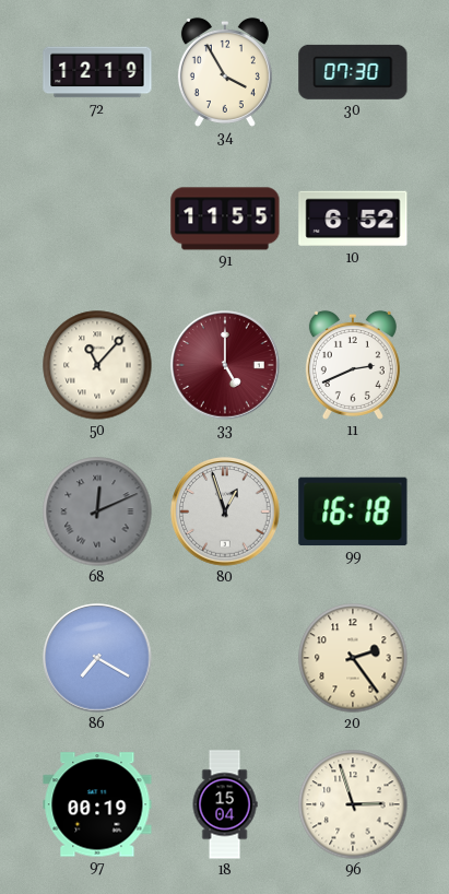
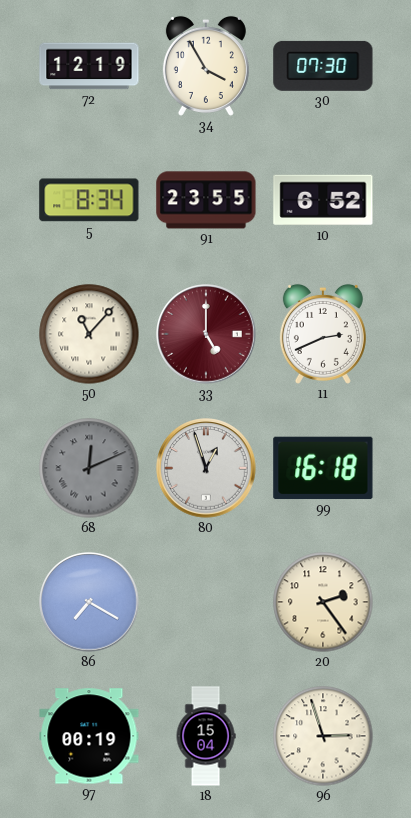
5: none -> 8:34 (89, 200)
91: 11:55 -> 23:55 (206, 200)
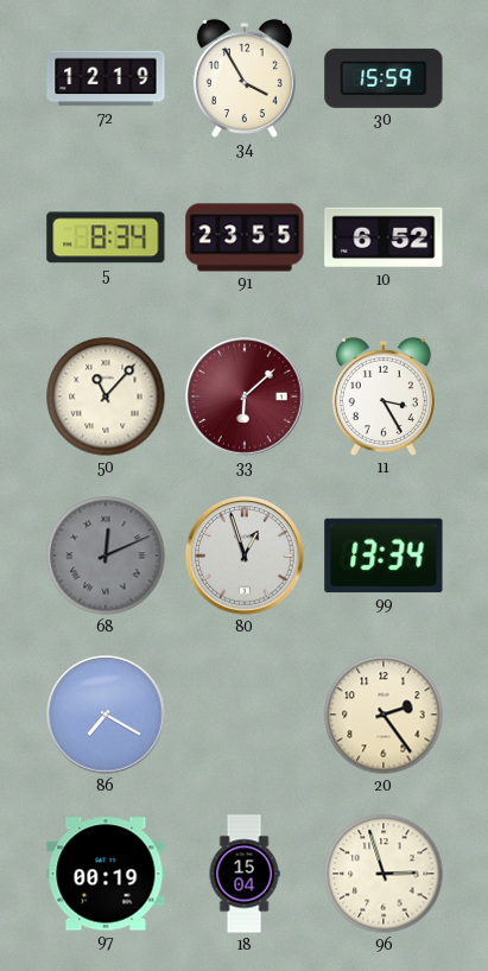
30: 07:30 -> 15:59 (384, 78)
33: 5:00 -> 6:08 (245, 396)
11: 2:41 -> 3:25 (384, 396)
99: 16:18 -> 13:34 (384, 556)
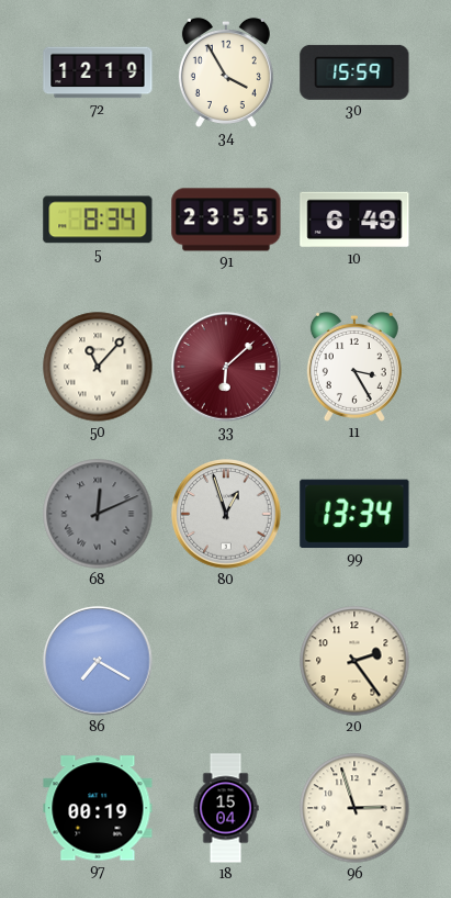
10: 6:52 -> 6:49 (354, 220)
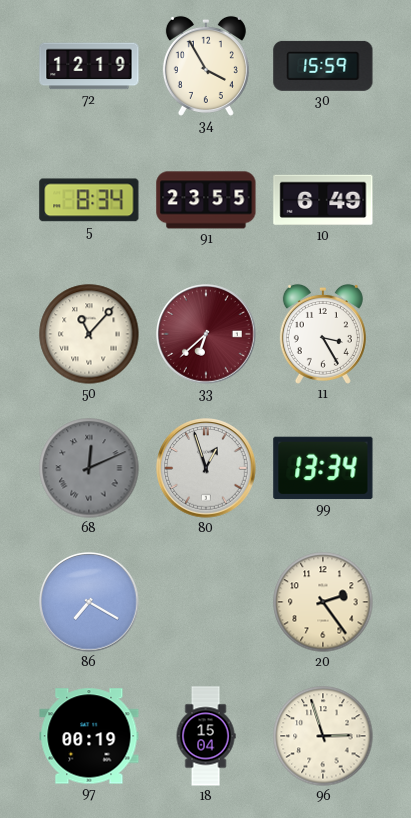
33: 6:08 -> 6:38 (206, 334)
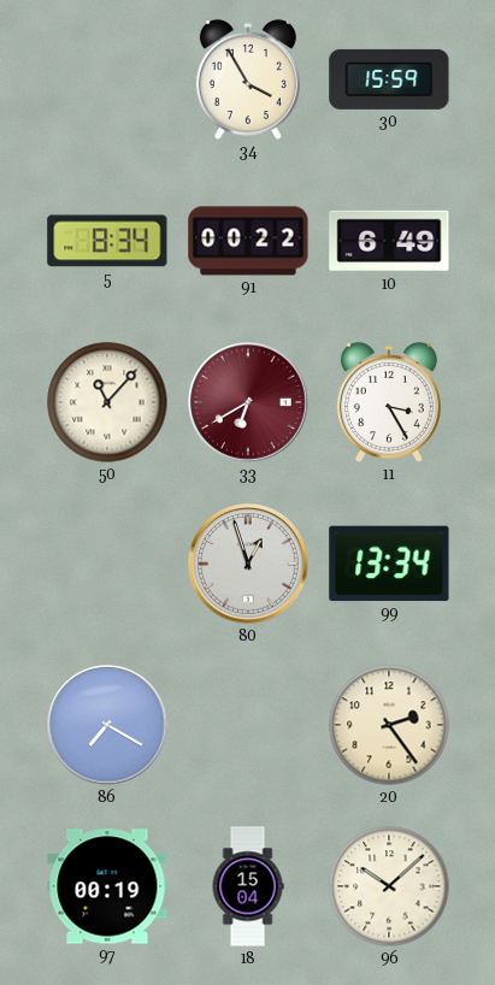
72: 12:19 -> none (89, 66)
91: 23:55 -> 00:22 (248, 241)
33: 6:38 -> 6:40 (248, 402)
68: 12:11 -> none (89, 468)
96: 2:57 -> 10:08 (389, 886)
